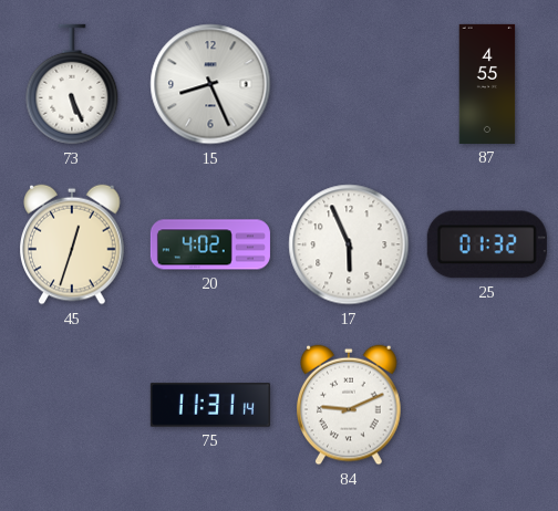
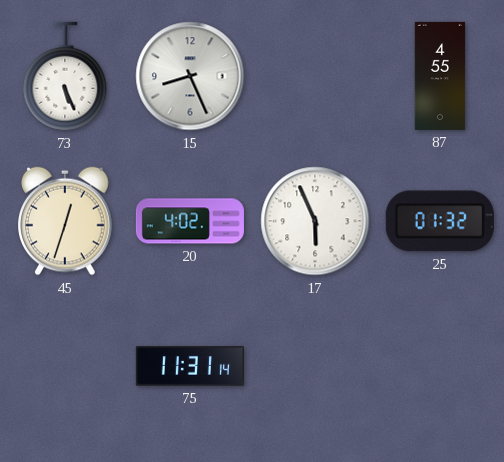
84: 9:11 -> none (349, 405)
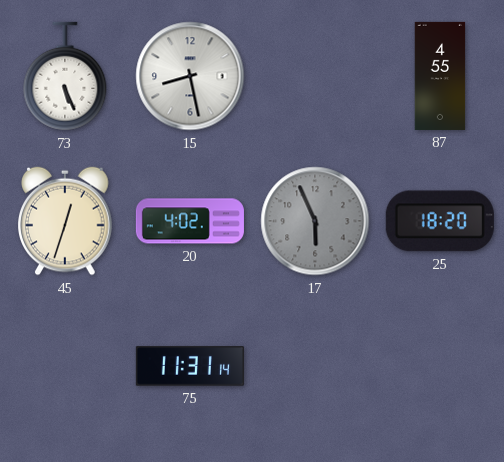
15: 8:26 -> 8:28 (190, 76)
17 dial: white -> grey (315, 221)
25: 01:32 -> 18:20 (440, 221)
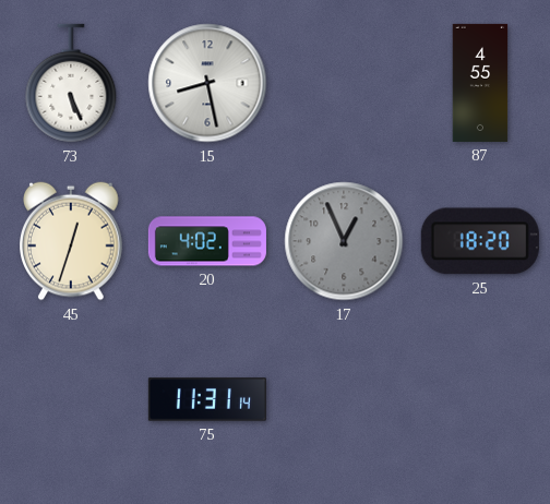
17: 5:56 -> 12:56 (344, 241)
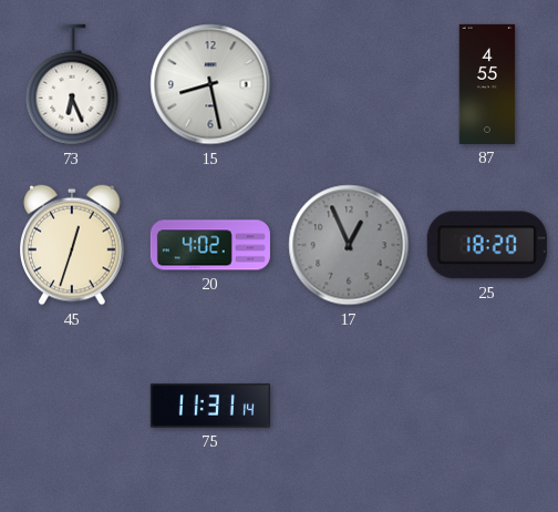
73: 5:26 -> 6:26 (72, 84)
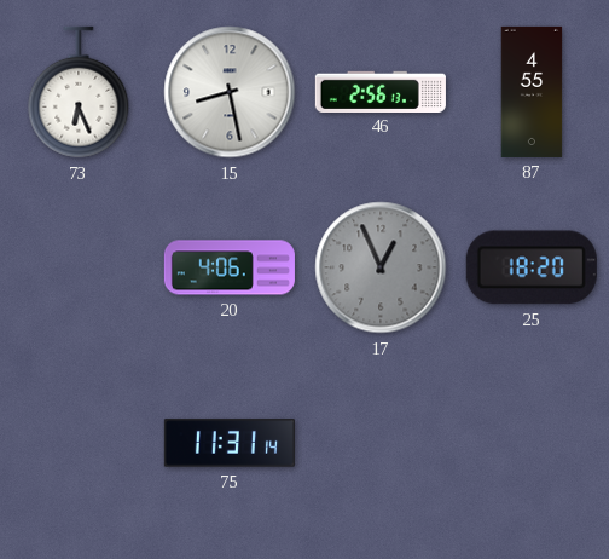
46: none -> 2:56 (381, 91)
45: 12:33 -> none (72, 245)
20: 4:02 -> 4:06 (230, 267)
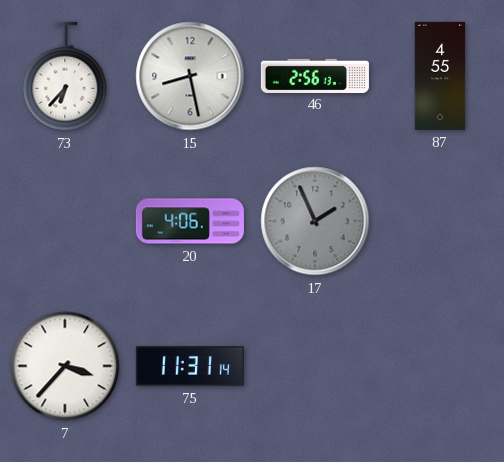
73: 6:26 -> 6:37 (65, 76)
17: 12:56 -> 1:56 (315, 221)
25: 18:20 -> none (532, 267)
7: none -> 3:37 (65, 366)
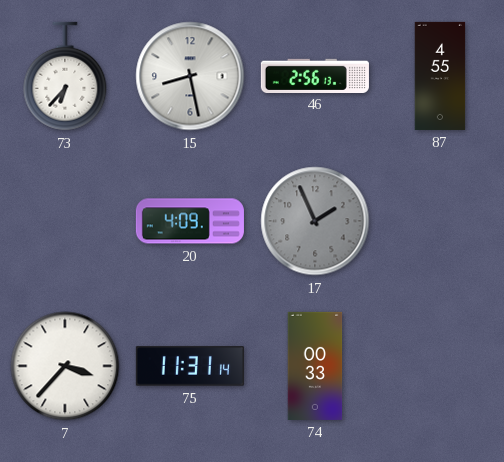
20: 4:06 -> 4:09 (190, 221)
74: none -> 00:33 (315, 366)
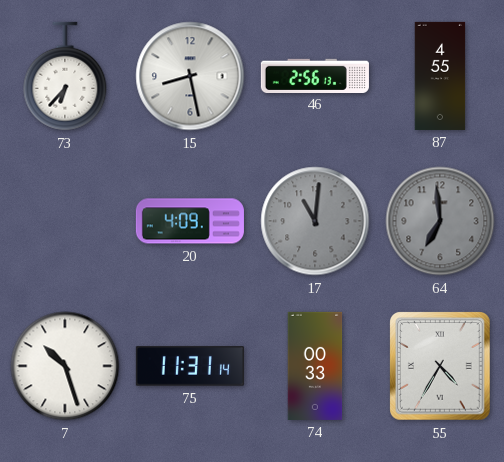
17: 1:56 -> 11:01 (315, 221)
64: none -> 6:59 (440, 221)
7: 3:37 -> 10:27 (65, 366)
55: none -> 4:35 (441, 367)
